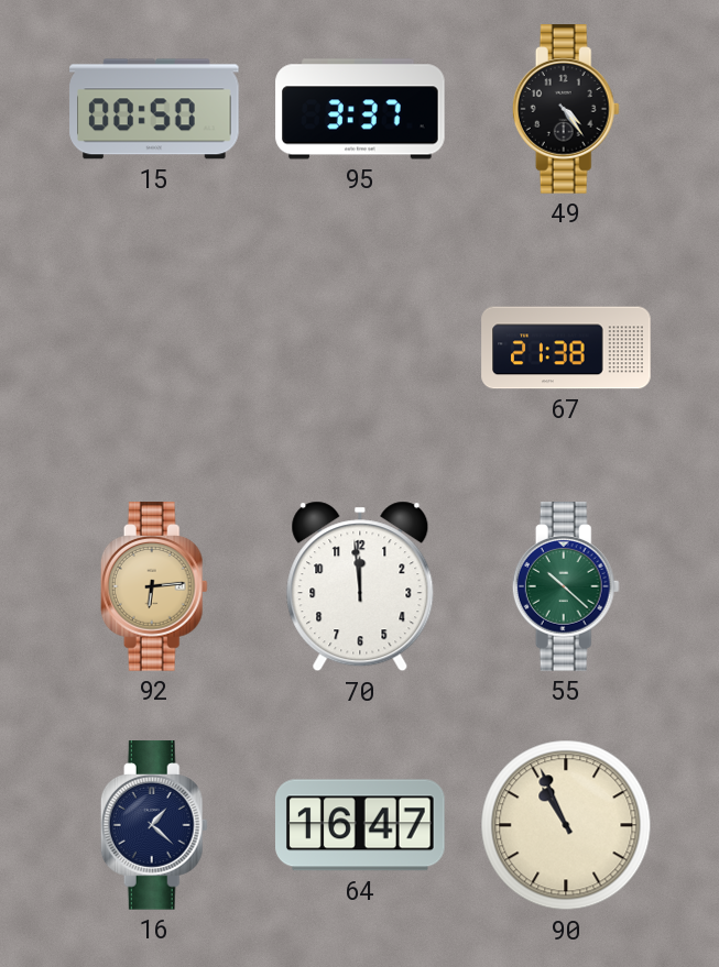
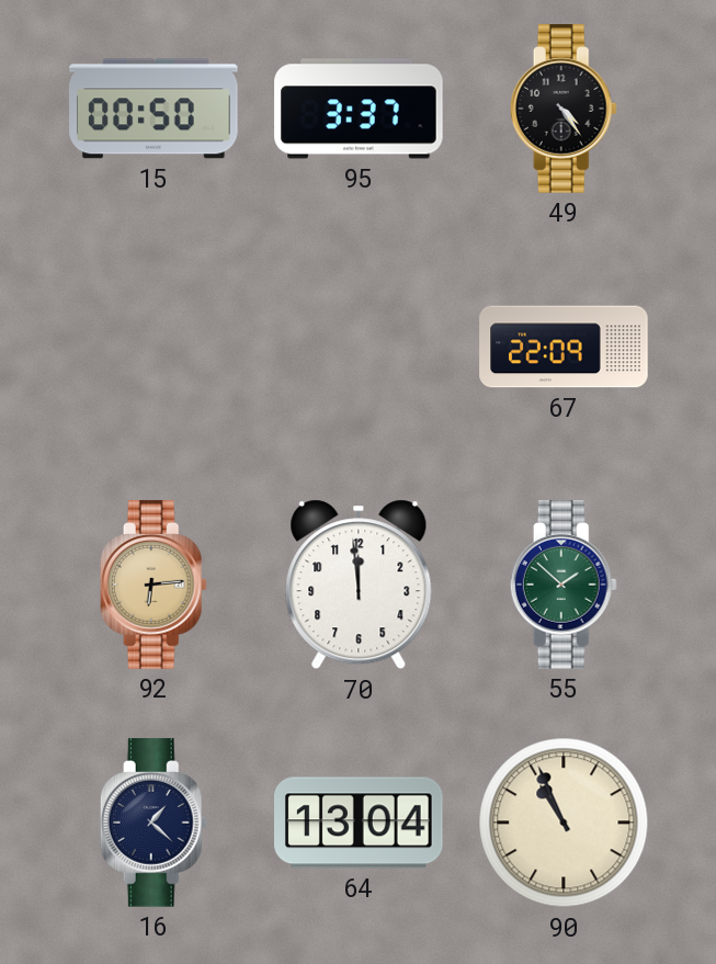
67: 21:38 -> 22:09 (564, 347)
55: 10:22 -> 1:52 (564, 585)
64: 16:47 -> 13:04 (360, 823)
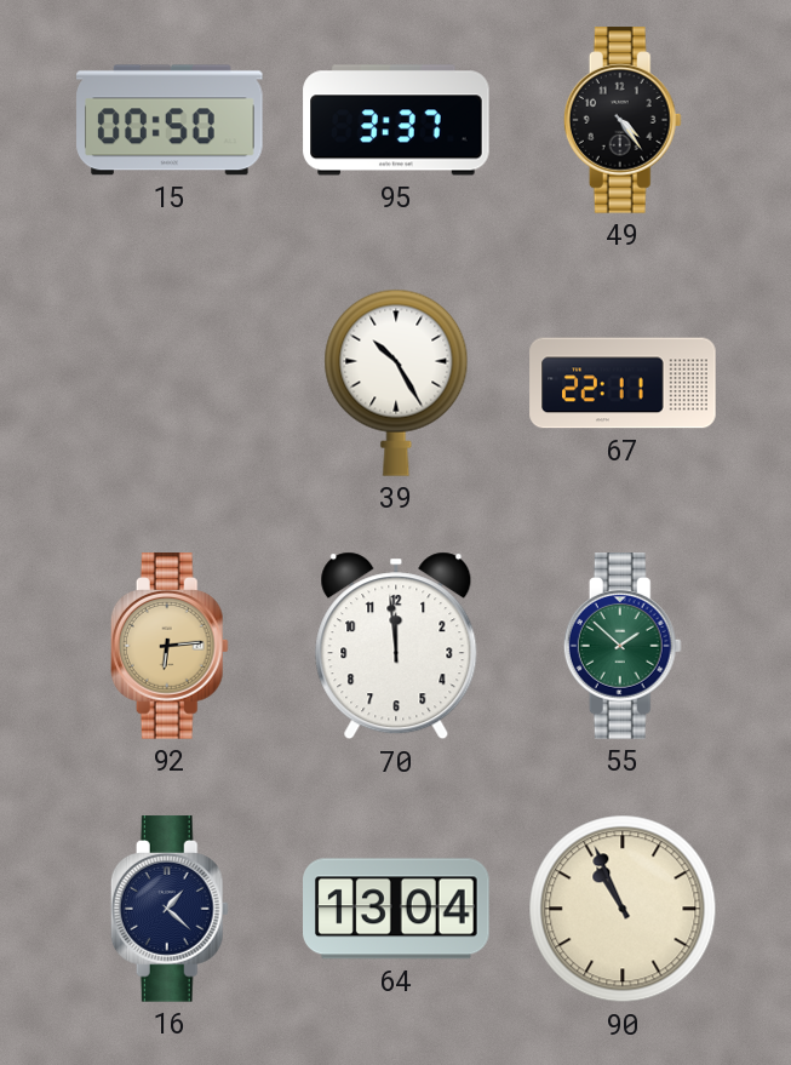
39: none -> 10:25 (396, 383)
67: 22:09 -> 22:11 (623, 383)
